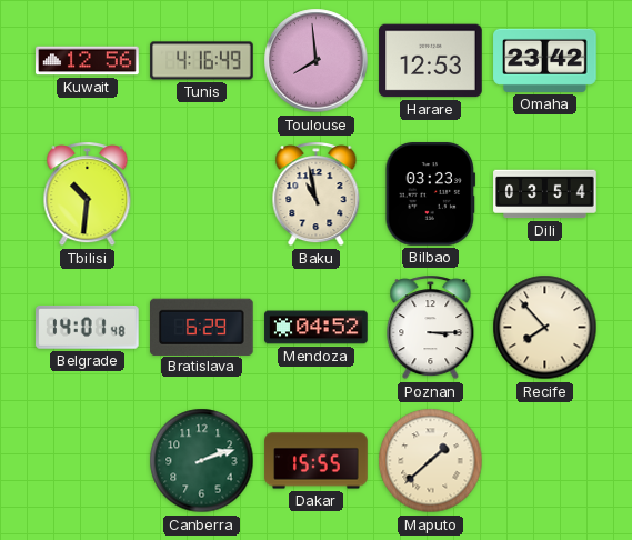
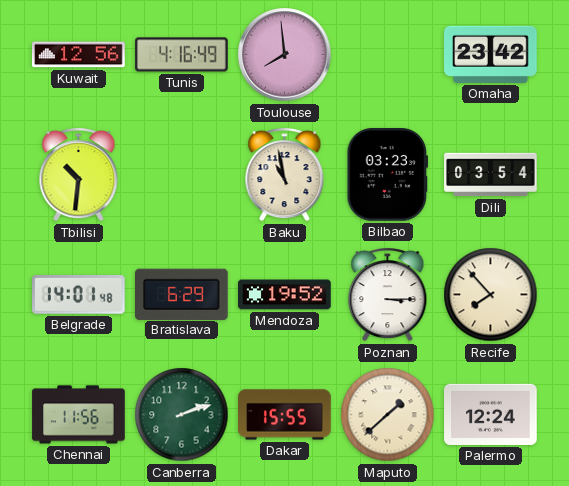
Harare: 12:53 -> none (431, 61)
Mendoza: 04:52 -> 19:52 (285, 295)
Chennai: none -> 11:56 (79, 415)
Palermo: none -> 12:24 (491, 414)
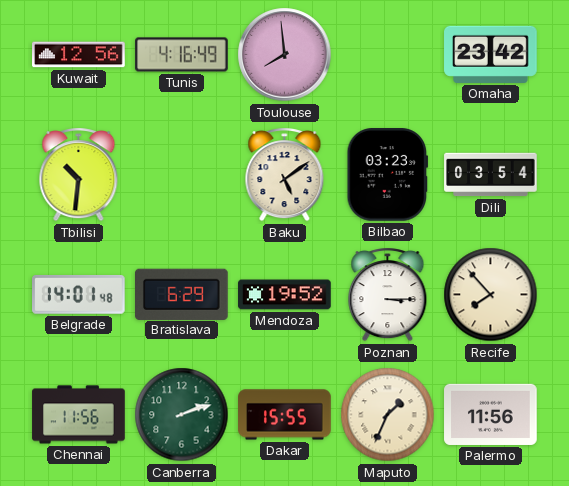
Baku: 10:58 -> 5:09 (285, 175)
Maputo: 1:38 -> 1:34 (388, 415)
Palermo: 12:24 -> 11:56 (491, 414)
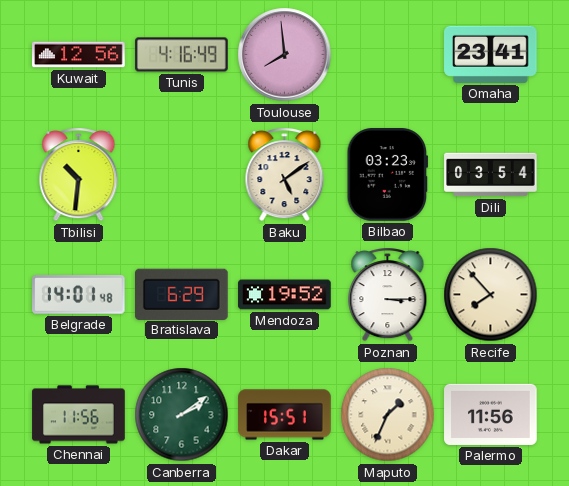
Omaha: 23:42 -> 23:41 (491, 54)
Canberra: 2:12 -> 2:09 (182, 415)
Dakar: 15:55 -> 15:51 (285, 415)
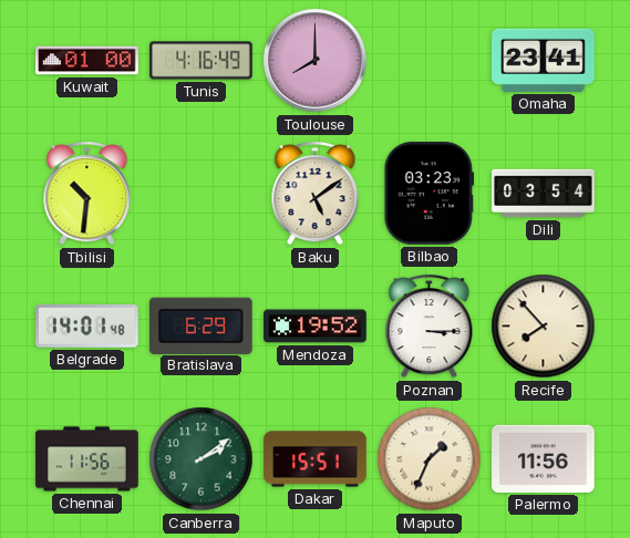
Kuwait: 12:56 -> 01:00 (87, 61)
Toulouse: 7:59 -> 8:00 (316, 61)
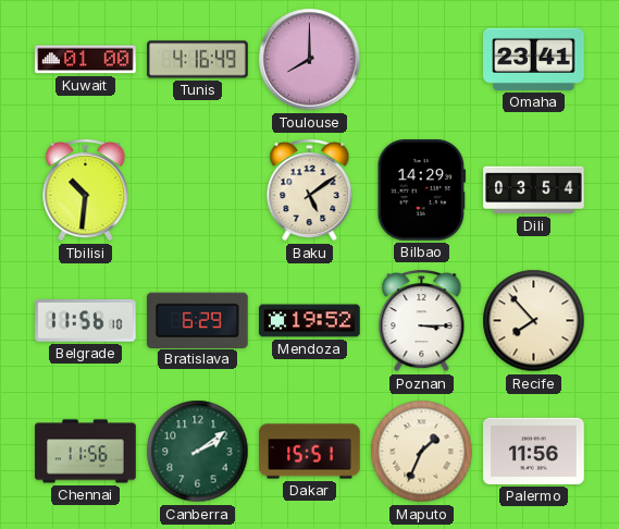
Bilbao: 03:23 -> 14:29 (422, 190)
Belgrade: 14:01 -> 11:56 (86, 321)
